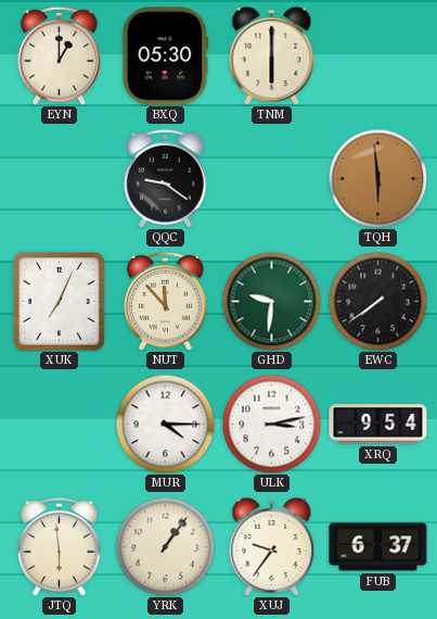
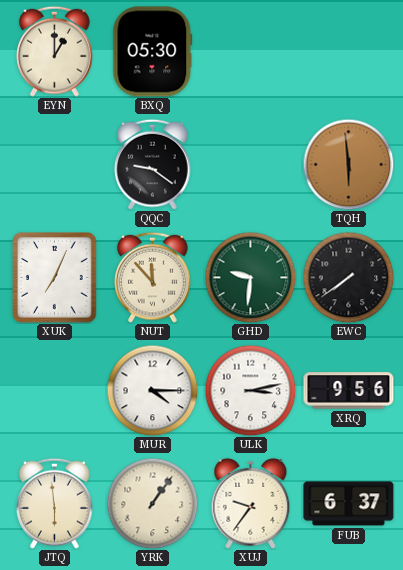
TNM: 6:00 -> none (272, 55)
XRQ: 9:54 -> 9:56 (349, 391)
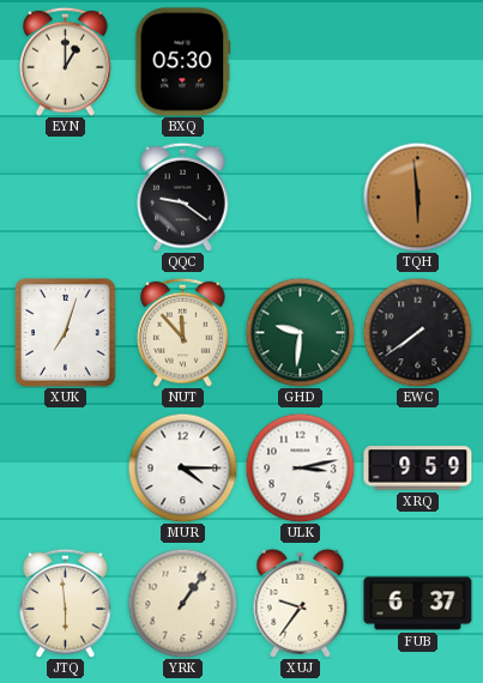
XUK: 7:04 -> 7:03 (66, 333)
XRQ: 9:56 -> 9:59 (418, 469)
